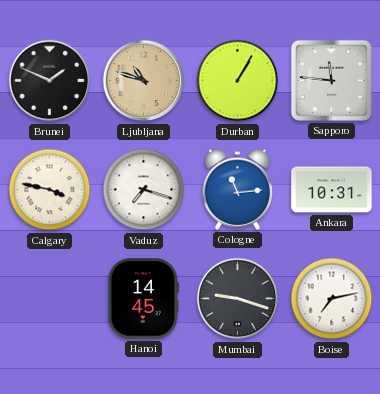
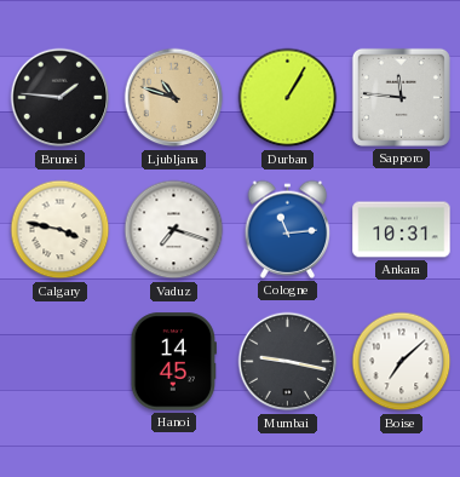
Brunei: 1:49 -> 1:46 (61, 98)
Mumbai: 9:18 -> 9:17 (288, 362)
Boise: 7:13 -> 7:08 (402, 362)
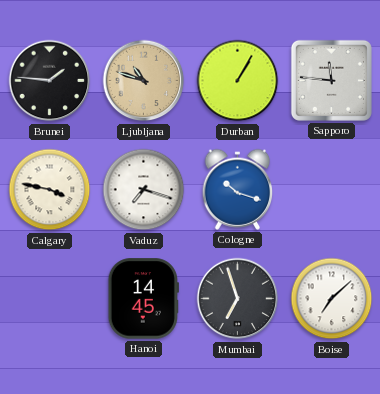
Cologne: 11:14 -> 10:18 (238, 189)
Ankara: 10:31 -> none (402, 230)
Mumbai: 9:17 -> 6:57 (238, 299)
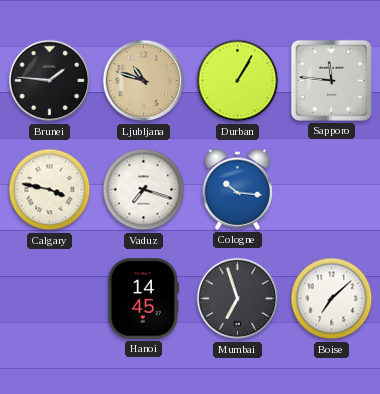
Cologne: 10:18 -> 10:16 (238, 189)
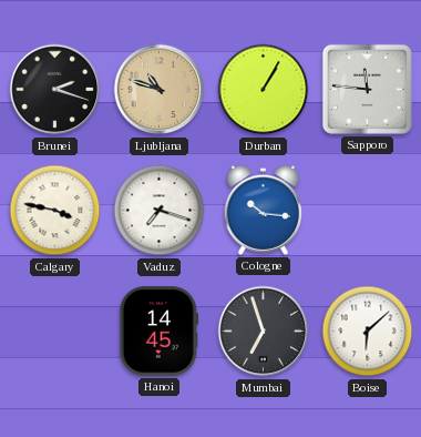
Brunei: 1:46 -> 2:18 (55, 90)
Boise: 7:08 -> 6:08 (368, 332)
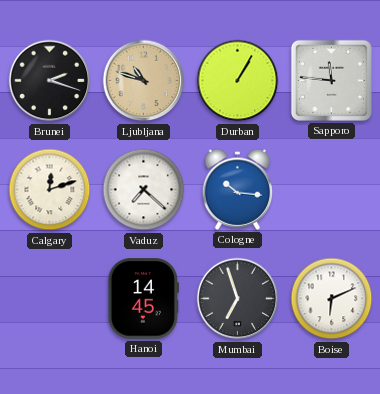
Calgary: 3:47 -> 12:12 (50, 190)
Vaduz: 7:18 -> 7:22 (144, 190)
Boise: 6:08 -> 6:11 (332, 299)
